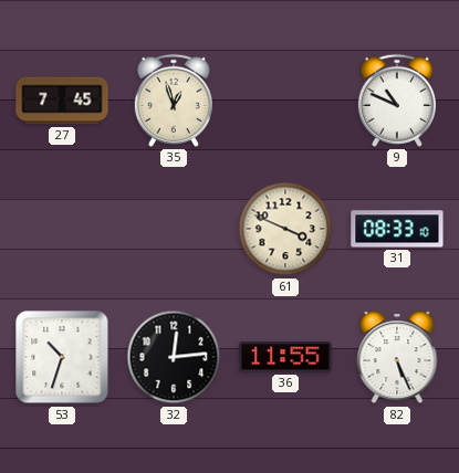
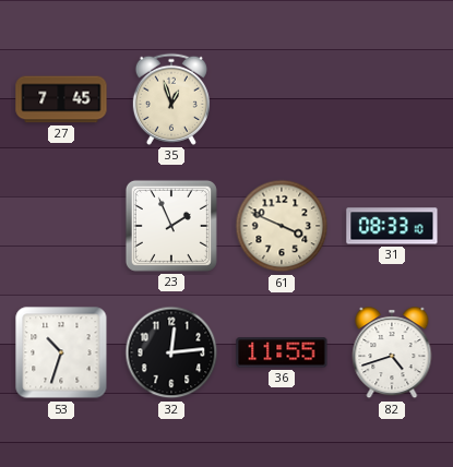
9: 10:49 -> none (397, 101)
23: none -> 1:56 (171, 226)
82: 5:26 -> 4:42 (392, 354)
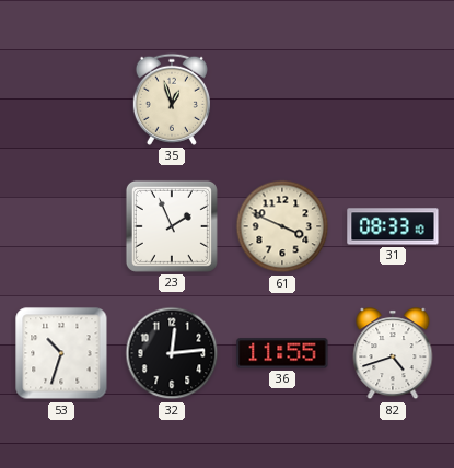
27: 7:45 -> none (61, 99)
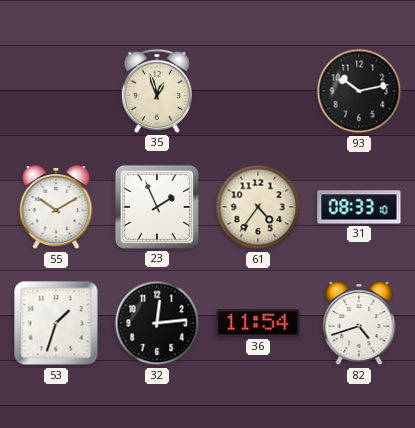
93: none -> 10:13 (359, 91)
55: none -> 10:10 (56, 208)
61: 3:49 -> 4:36 (258, 207)
53: 10:33 -> 1:33 (56, 323)
36: 11:55 -> 11:54 (258, 323)
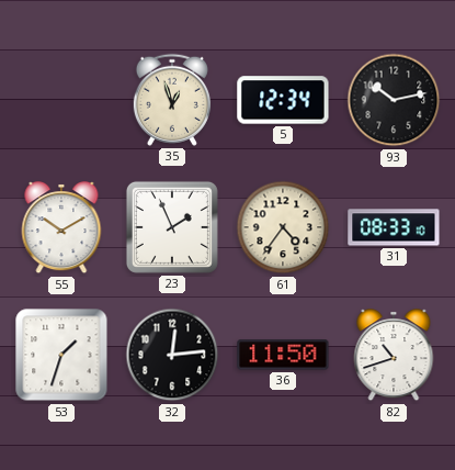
5: none -> 12:34 (283, 100)
36: 11:54 -> 11:50 (283, 355)
82: 4:42 -> 10:42 (394, 356)
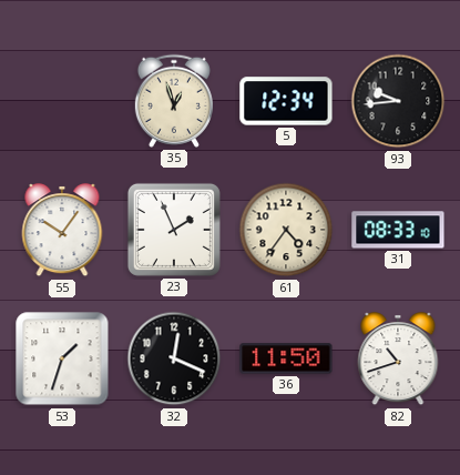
93: 10:13 -> 9:44 (398, 101)
55: 10:10 -> 10:06 (62, 231)
32: 12:14 -> 12:19 (174, 358)
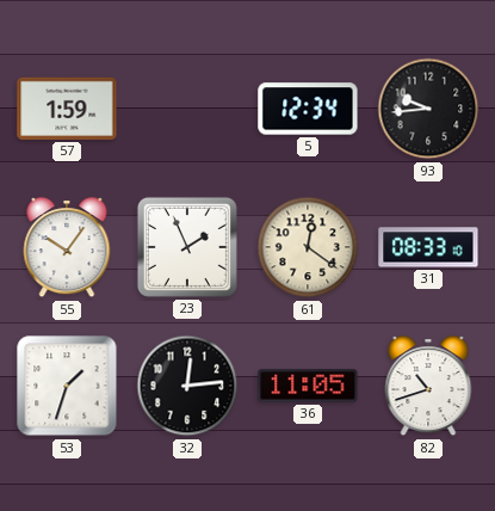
57: none -> 1:59 (67, 109)
35: 12:57 -> none (174, 101)
61: 4:36 -> 12:21 (308, 247)
32: 12:19 -> 12:14 (187, 386)
36: 11:50 -> 11:05 (308, 386)
